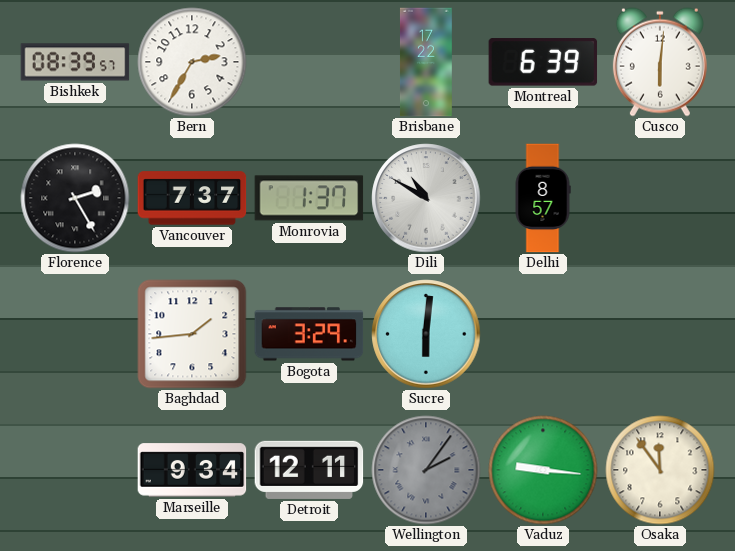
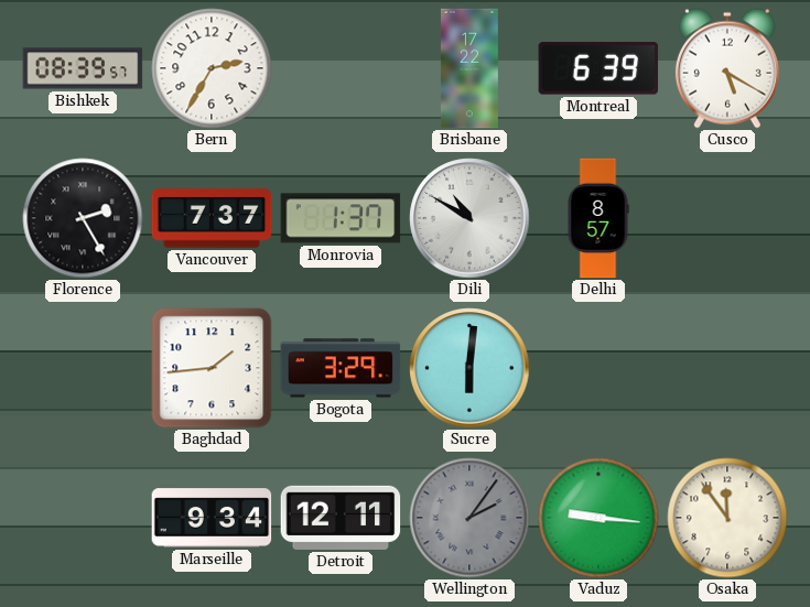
Cusco: 6:01 -> 5:20 (727, 68)
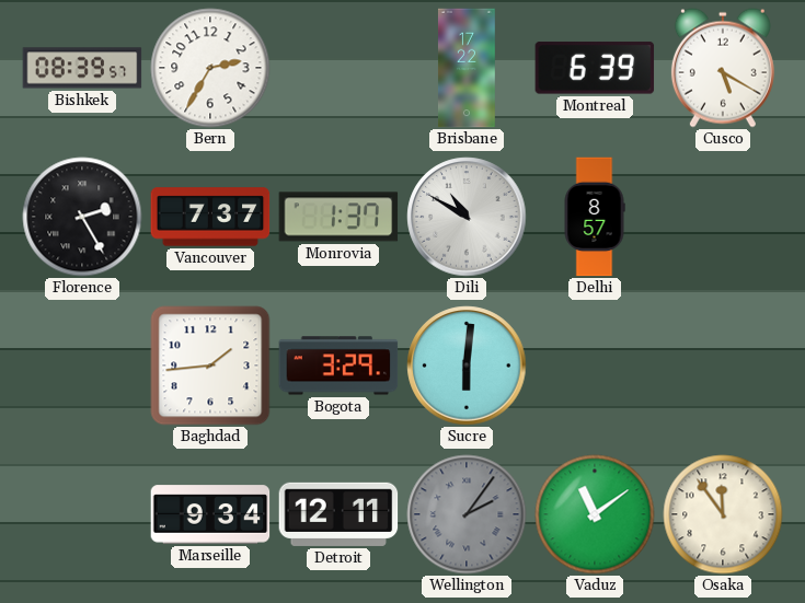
Vaduz: 9:16 -> 11:09 (595, 514)
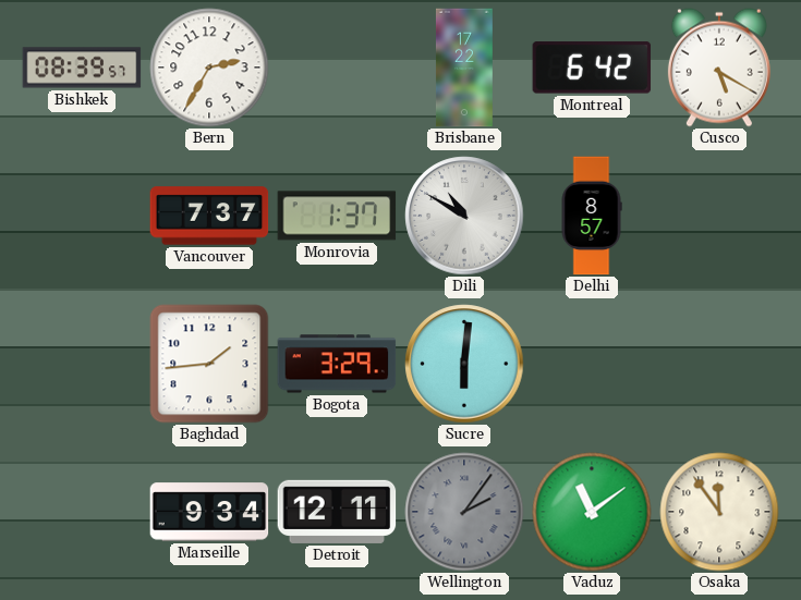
Montreal: 6:39 -> 6:42 (592, 68)
Florence: 2:25 -> none (82, 217)
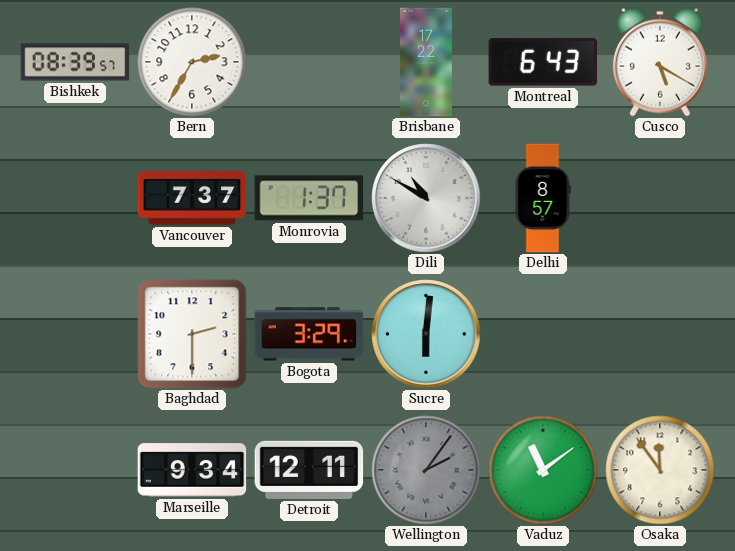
Montreal: 6:42 -> 6:43 (543, 62)
Baghdad: 1:44 -> 2:30 (192, 334)
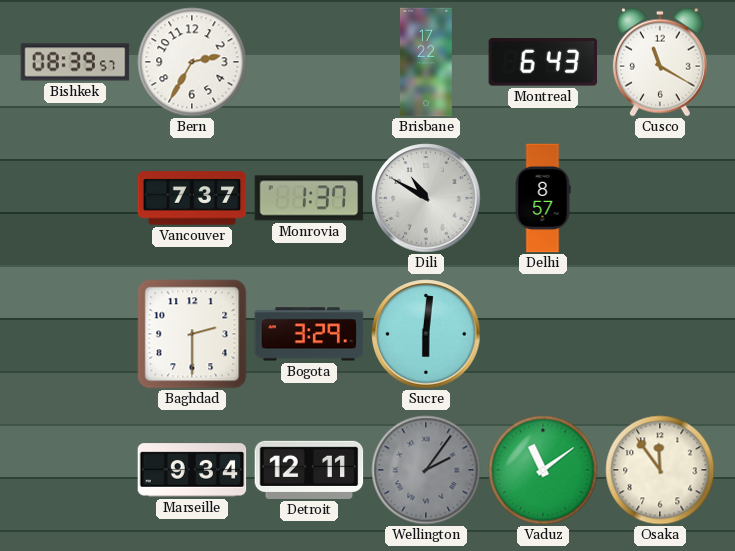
Cusco: 5:20 -> 11:20 (660, 62)
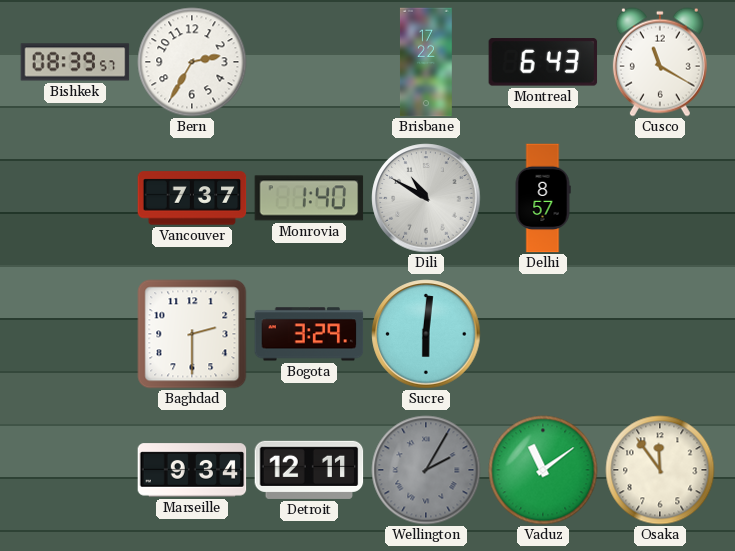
Monrovia: 1:37 -> 1:40 (309, 198)
Wellington: 2:06 -> 2:05 (426, 470)
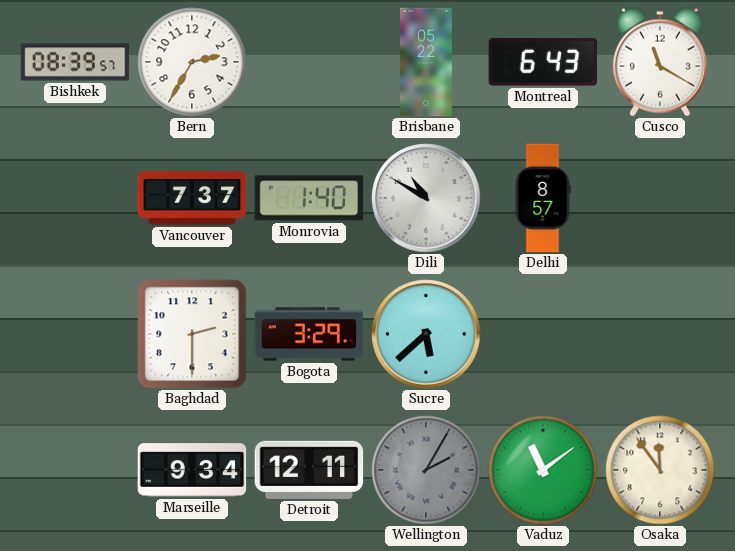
Brisbane: 17:22 -> 05:22 (426, 62)
Sucre: 6:01 -> 5:38 (426, 334)
